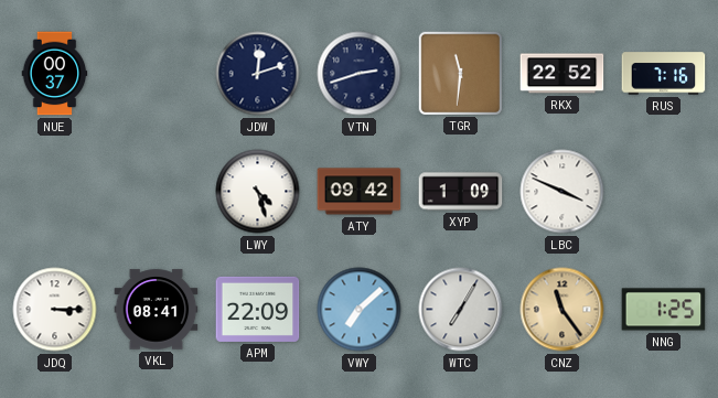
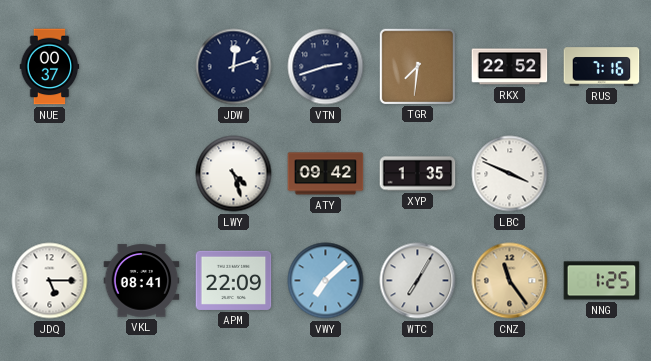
TGR: 11:31 -> 7:31 (417, 66)
XYP: 1:09 -> 1:35 (418, 174)
JDQ: 3:15 -> 5:15 (50, 281)
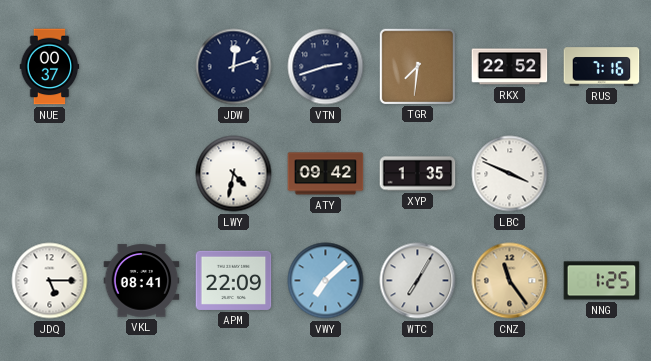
LWY: 4:27 -> 4:32 (234, 174)
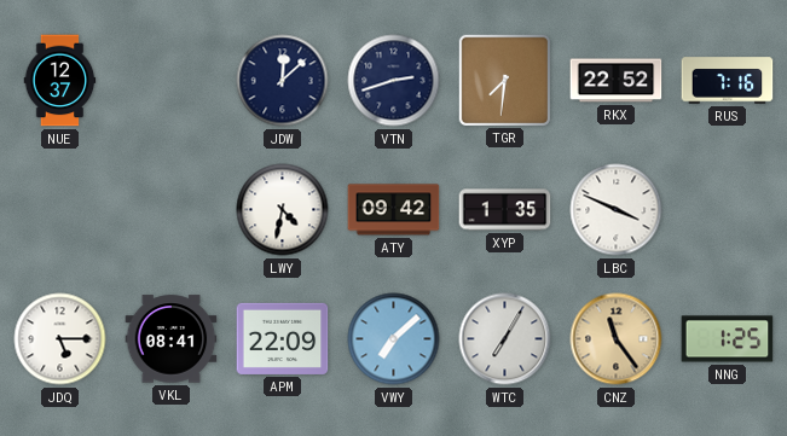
NUE: 00:37 -> 12:37 (60, 81)
JDW: 12:12 -> 12:08 (283, 81)
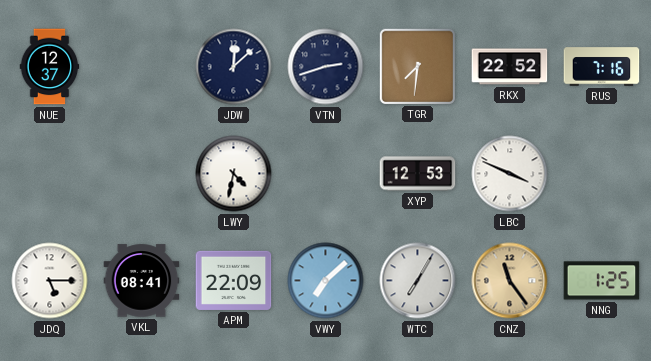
ATY: 09:42 -> none (394, 210)
XYP: 1:35 -> 12:53 (418, 174)
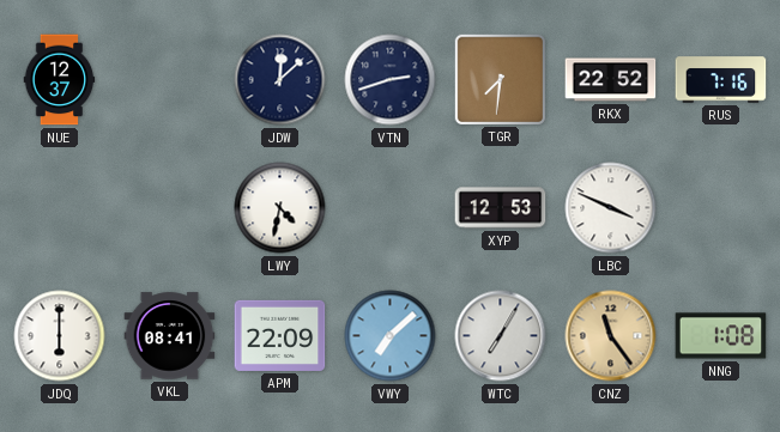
JDQ: 5:15 -> 6:00 (60, 336)
NNG: 1:25 -> 1:08 (721, 336)
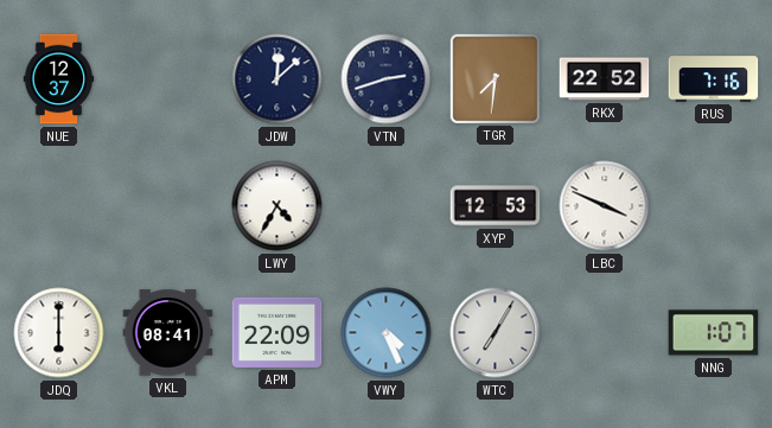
LWY: 4:32 -> 4:35 (277, 206)
VWY: 7:08 -> 4:26 (387, 333)
CNZ: 11:24 -> none (611, 336)
NNG: 1:08 -> 1:07 (714, 333)
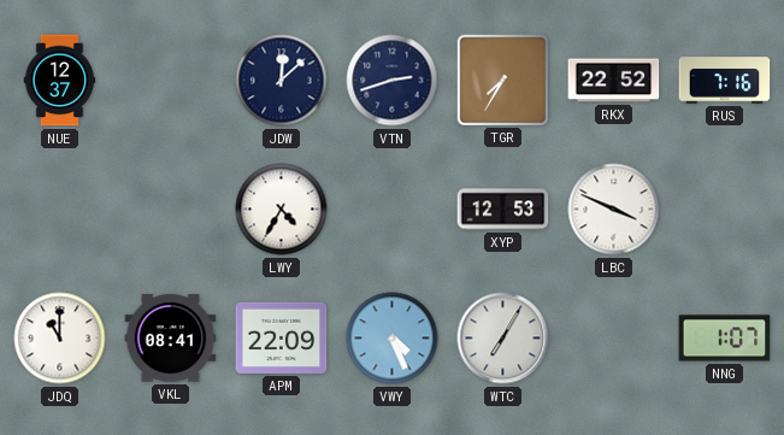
TGR: 7:31 -> 7:35 (502, 80)
JDQ: 6:00 -> 11:00 (60, 339)
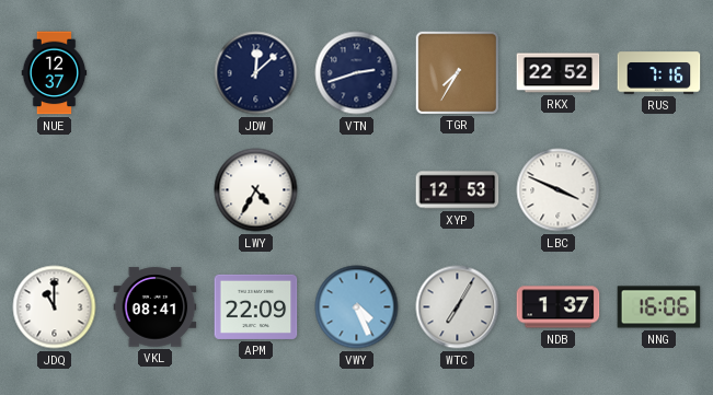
NDB: none -> 1:37 (559, 307)
NNG: 1:07 -> 16:06 (659, 307)
